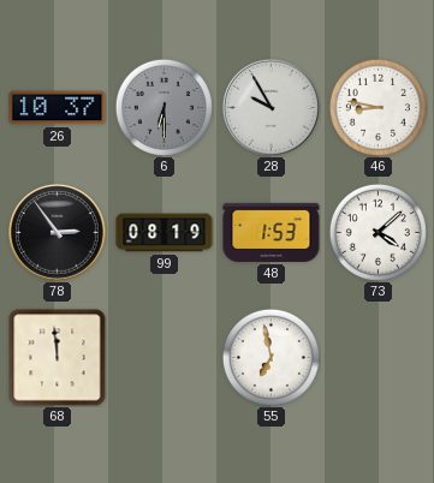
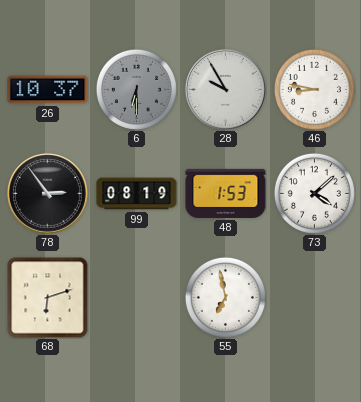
68: 11:59 -> 6:12 (48, 298)
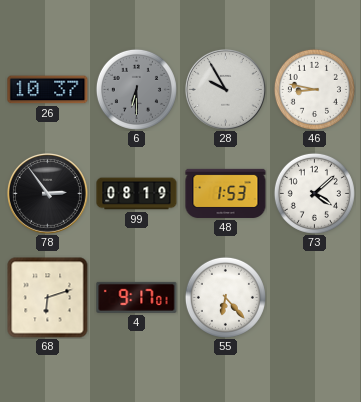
4: none -> 9:17 (137, 297)
55: 6:58 -> 6:23 (225, 297)
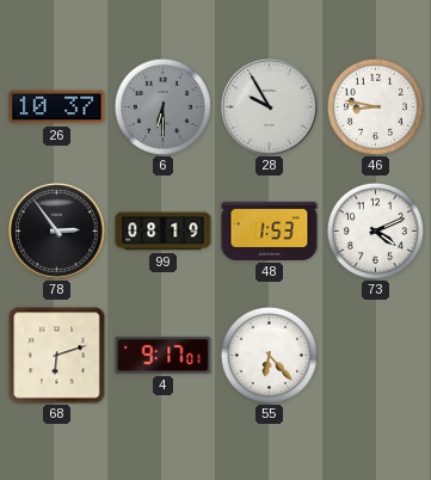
73: 4:08 -> 4:11 (375, 230)
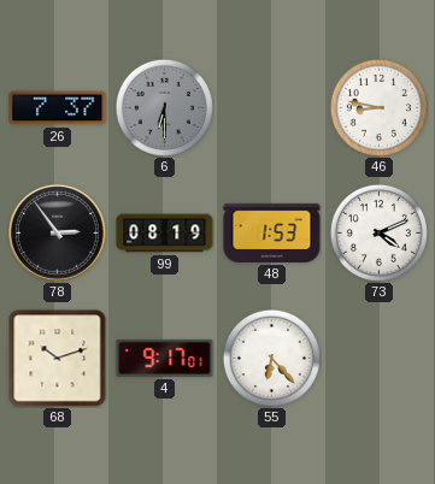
26: 10:37 -> 7:37 (58, 108)
28: 9:55 -> none (270, 107)
68: 6:12 -> 10:12 (58, 359)
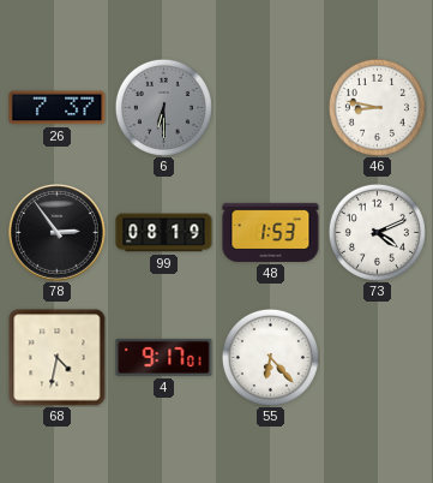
68: 10:12 -> 4:32 (58, 358)
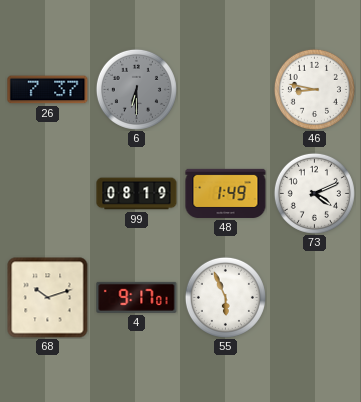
78: 2:54 -> none (58, 233)
48: 1:53 -> 1:49 (226, 193)
68: 4:32 -> 10:12 (48, 298)
55: 6:23 -> 5:56 (225, 297)
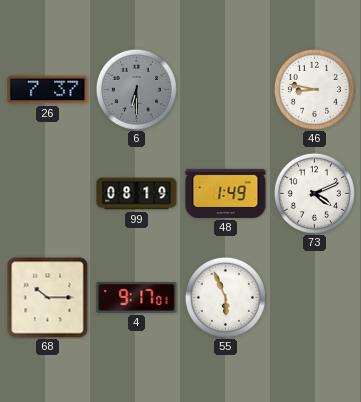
68: 10:12 -> 10:15 (48, 298)
